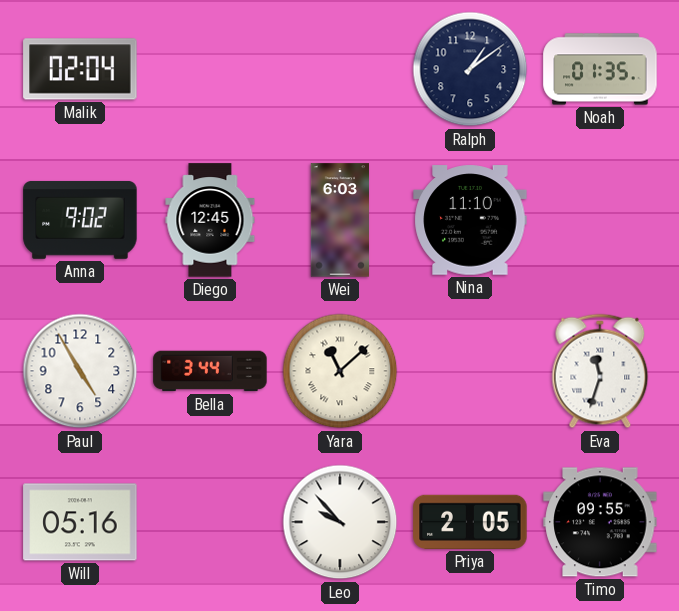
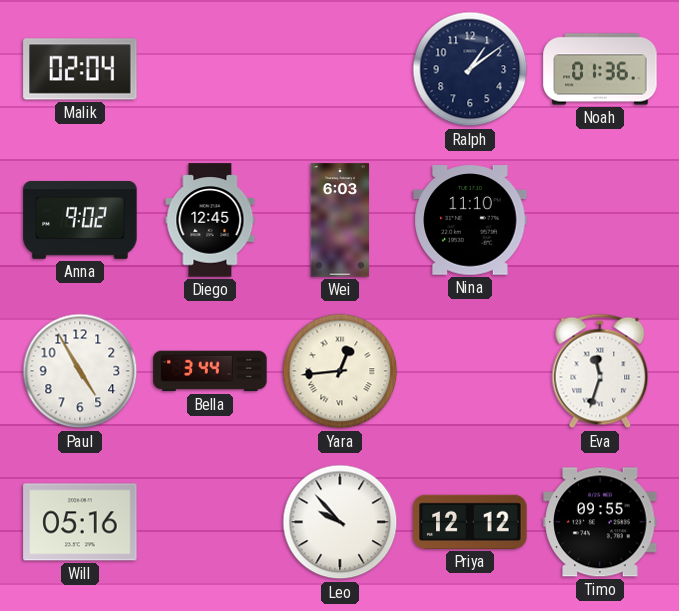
Noah: 01:35 -> 01:36 (600, 69)
Yara: 11:08 -> 12:44 (340, 371)
Priya: 2:05 -> 12:12 (470, 522)
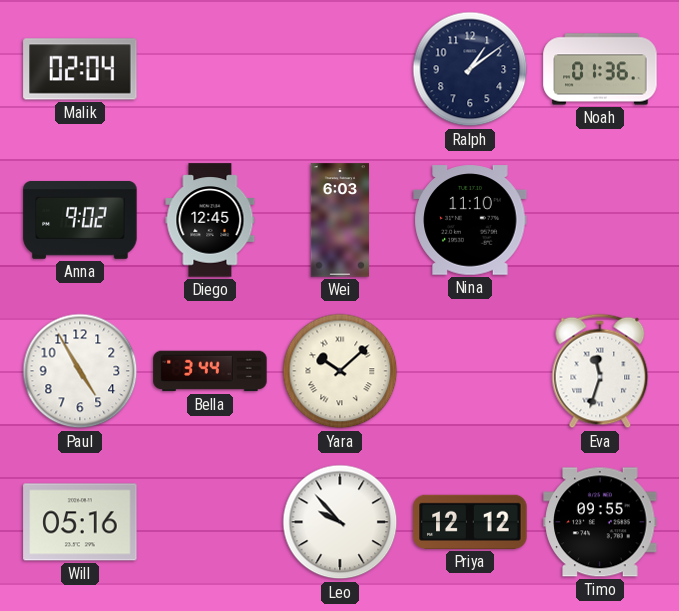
Yara: 12:44 -> 10:08 (340, 371)
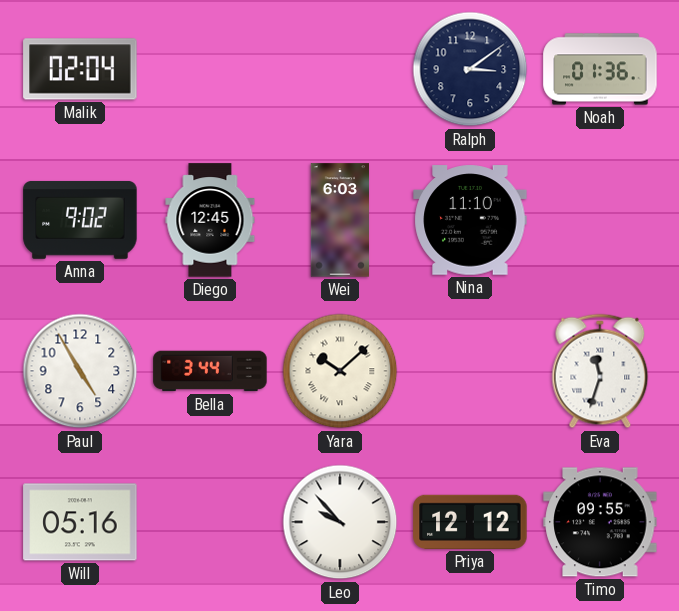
Ralph: 1:09 -> 3:09 (470, 69)
